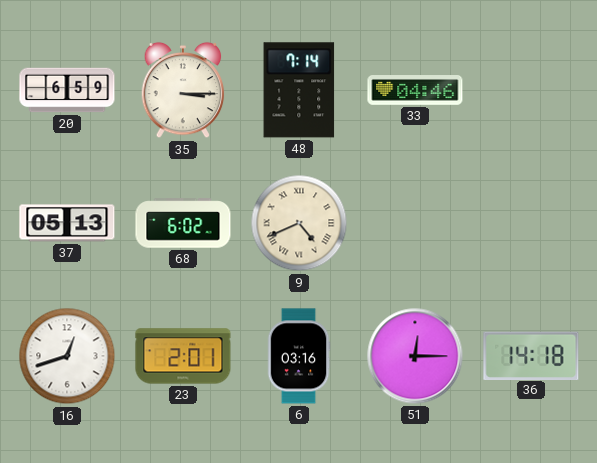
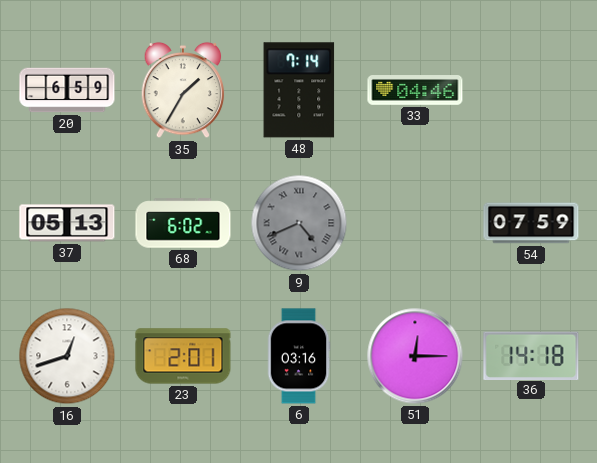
35: 3:15 -> 1:35 (183, 90)
9 dial: cream -> grey (299, 223)
54: none -> 07:59 (531, 223)
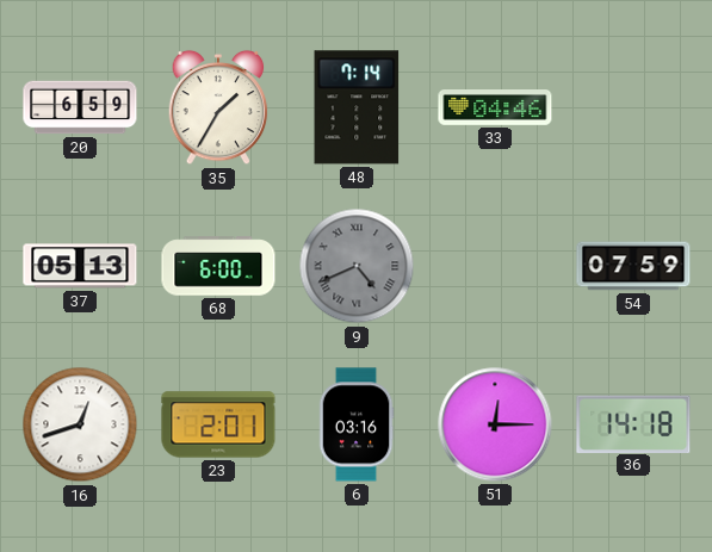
68: 6:02 -> 6:00 (218, 266)
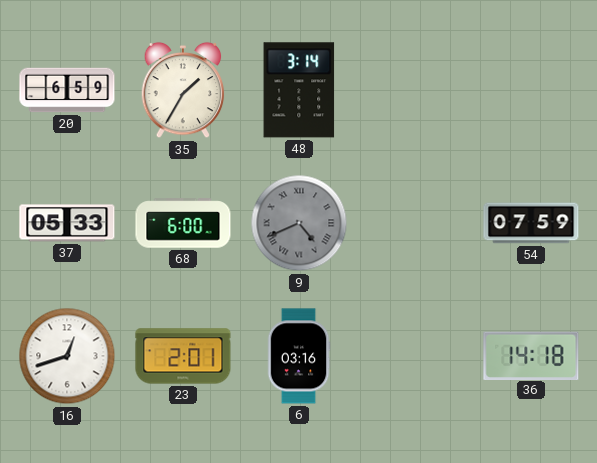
48: 7:14 -> 3:14 (299, 90)
33: 04:46 -> none (495, 108)
37: 05:13 -> 05:33 (67, 223)
51: 12:15 -> none (495, 424)
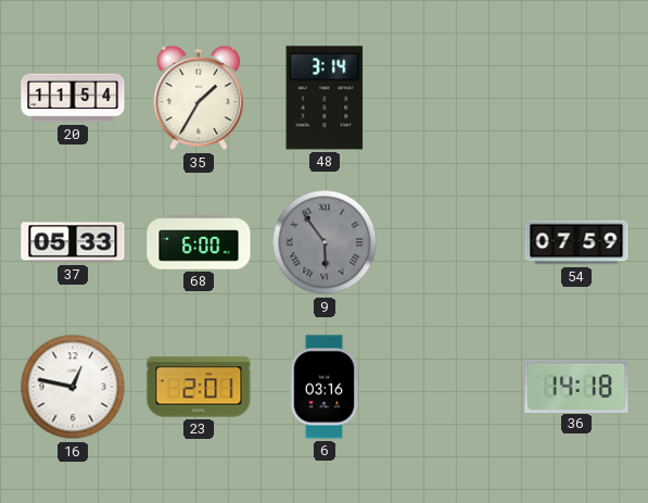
20: 6:59 -> 11:54 (73, 98)
9: 4:41 -> 5:54 (325, 242)
16: 12:42 -> 12:47 (73, 387)
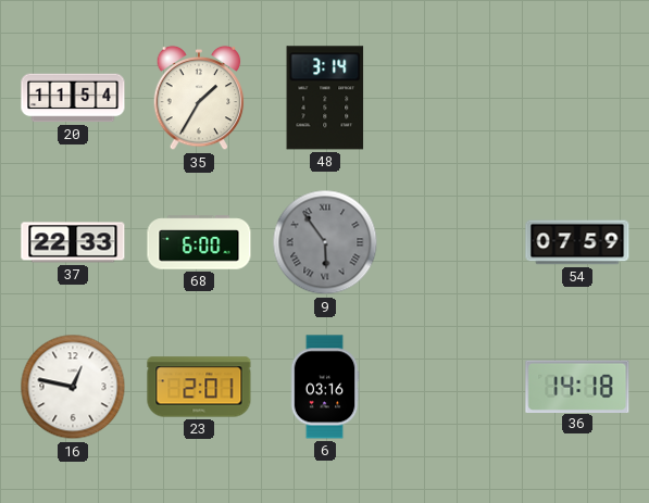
37: 05:33 -> 22:33 (73, 242)
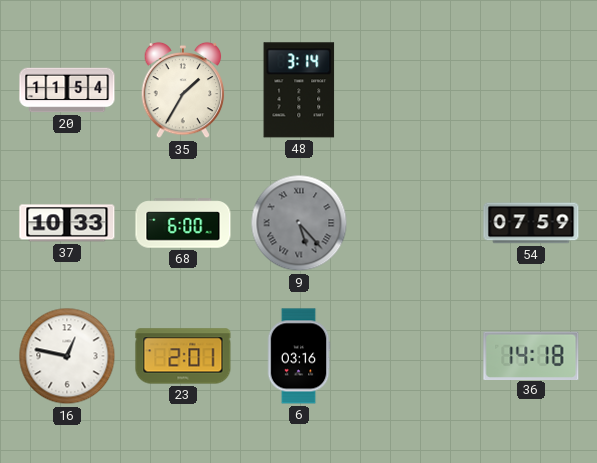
37: 22:33 -> 10:33 (67, 223)
9: 5:54 -> 5:23 (299, 223)
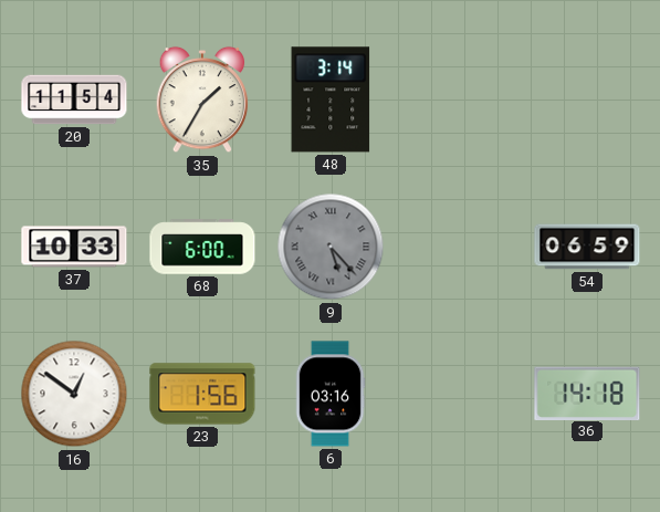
54: 07:59 -> 06:59 (587, 247)
16: 12:47 -> 12:51 (74, 394)
23: 2:01 -> 1:56 (202, 394)
